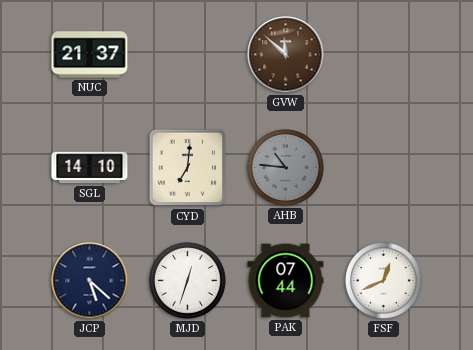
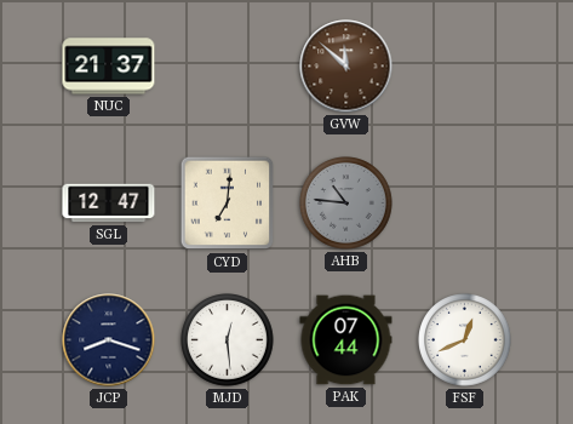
SGL: 14:10 -> 12:47 (109, 204)
JCP: 5:22 -> 8:18 (109, 340)
MJD: 12:33 -> 12:29 (228, 340)
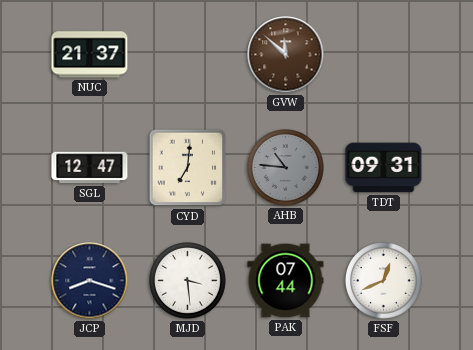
TDT: none -> 09:31 (384, 168)
MJD: 12:29 -> 3:29 (188, 281)
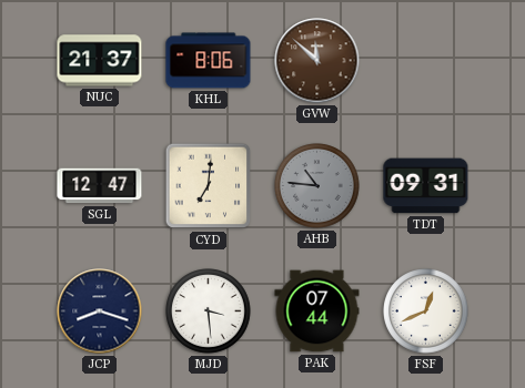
KHL: none -> 8:06 (209, 61)
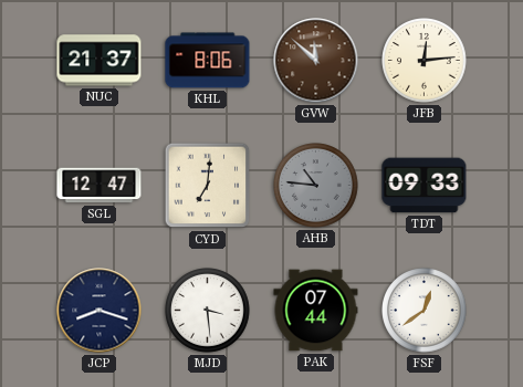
JFB: none -> 12:14 (425, 61)
TDT: 09:31 -> 09:33 (425, 186)
FSF: 12:41 -> 12:39 (425, 311)
